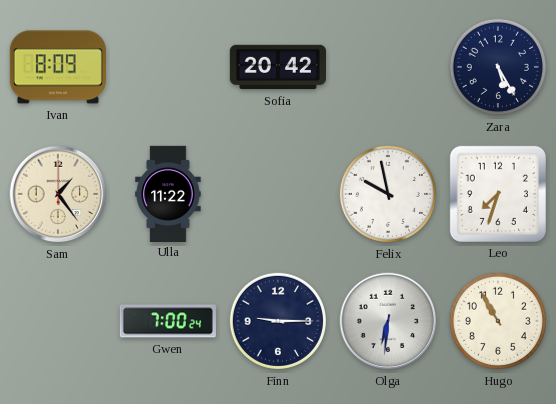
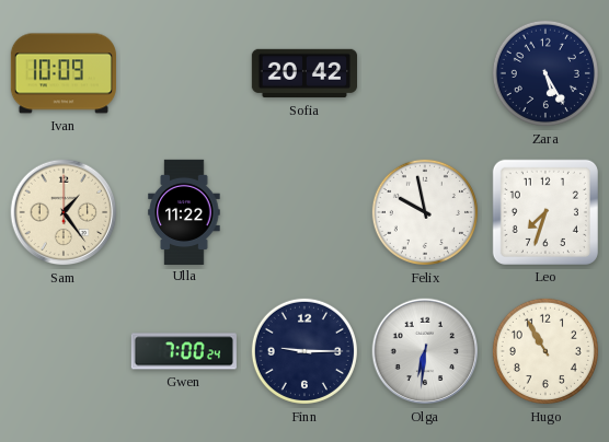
Ivan: 8:09 -> 10:09 (64, 73)
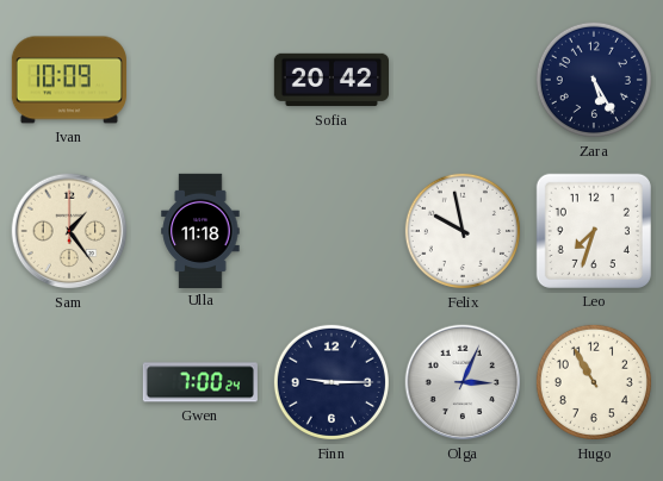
Ulla: 11:22 -> 11:18 (200, 230)
Olga: 6:31 -> 3:04 (463, 382)
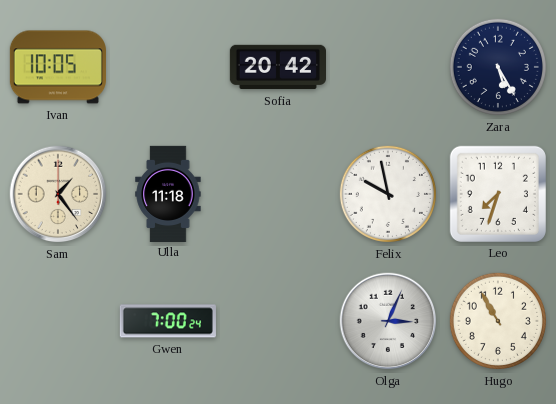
Ivan: 10:09 -> 10:05 (58, 67)
Finn: 9:15 -> none (331, 382)
